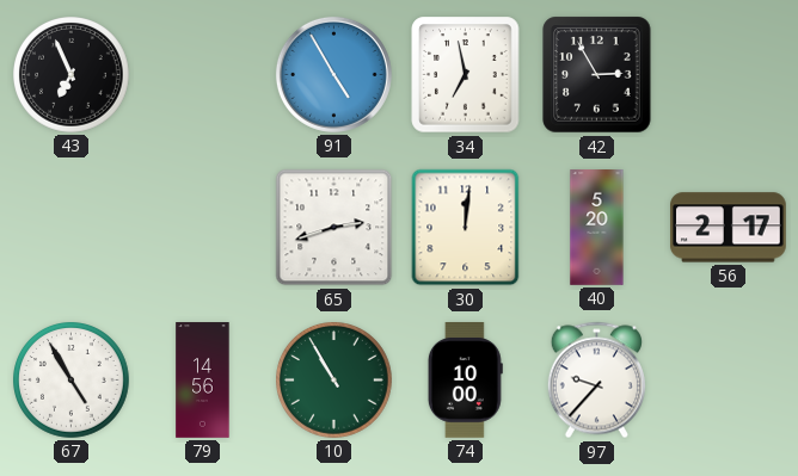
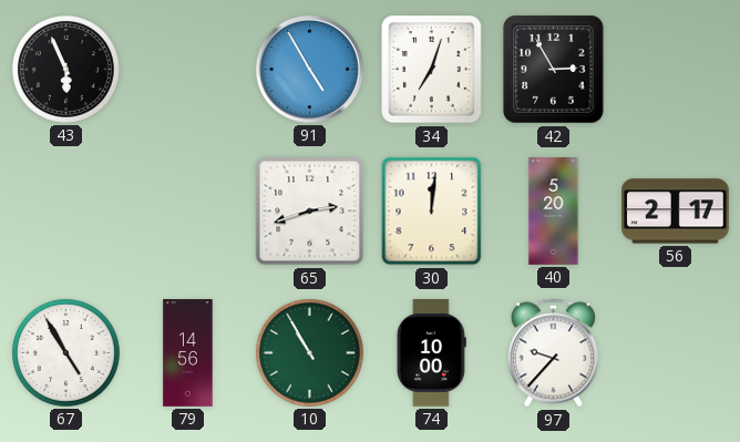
43: 6:56 -> 5:56 (66, 70)
34: 6:58 -> 7:03 (432, 70)
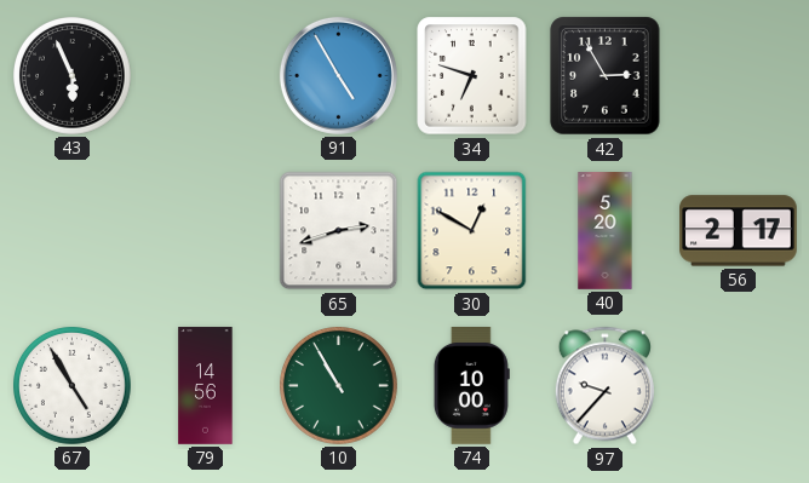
34: 7:03 -> 6:48 (472, 76)
30: 12:01 -> 12:50 (472, 231)
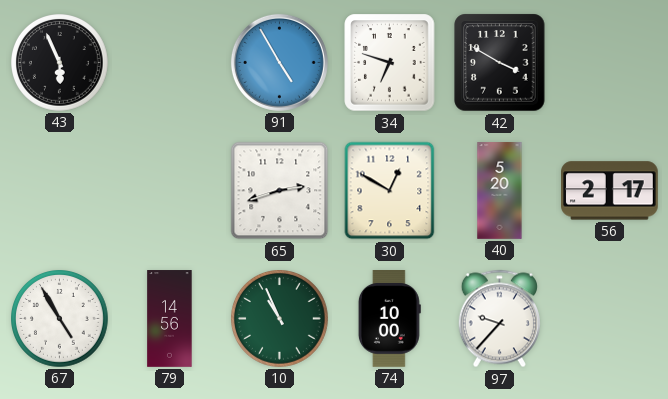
42: 2:55 -> 3:50 (500, 63)
10: 10:55 -> 10:56 (280, 319)
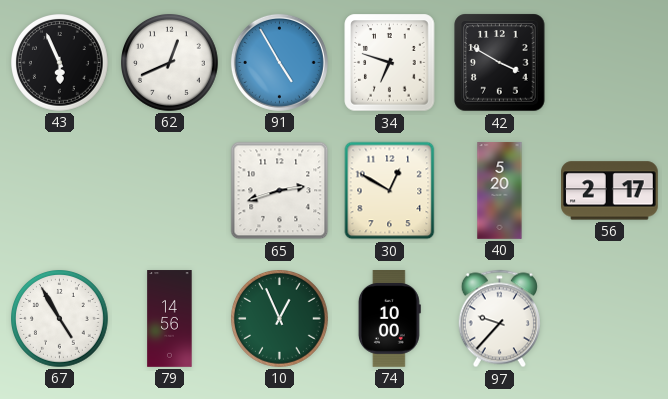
62: none -> 12:41 (170, 63)
10: 10:56 -> 12:56 (280, 319)
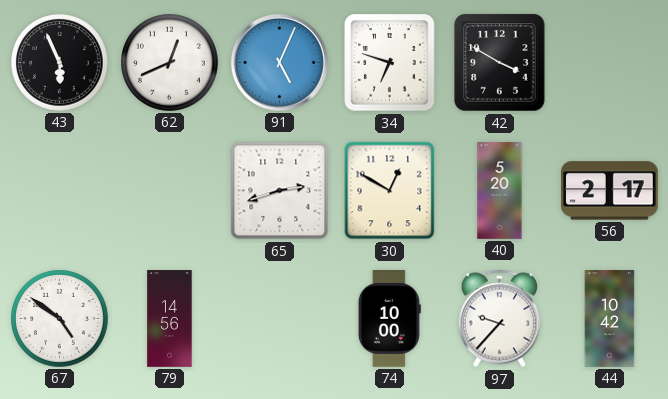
91: 4:55 -> 5:04 (279, 62)
67: 4:55 -> 4:51 (60, 319)
10: 12:56 -> none (280, 319)
44: none -> 10:42 (610, 319)
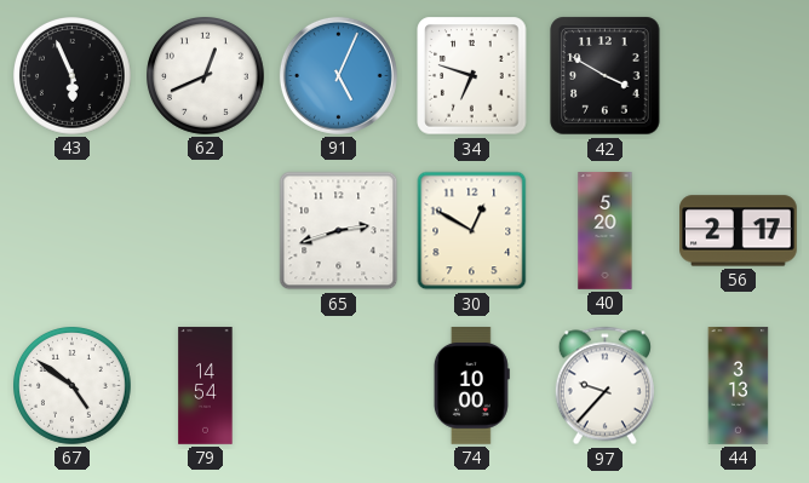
79: 14:56 -> 14:54 (206, 386)
44: 10:42 -> 3:13 (739, 386)
